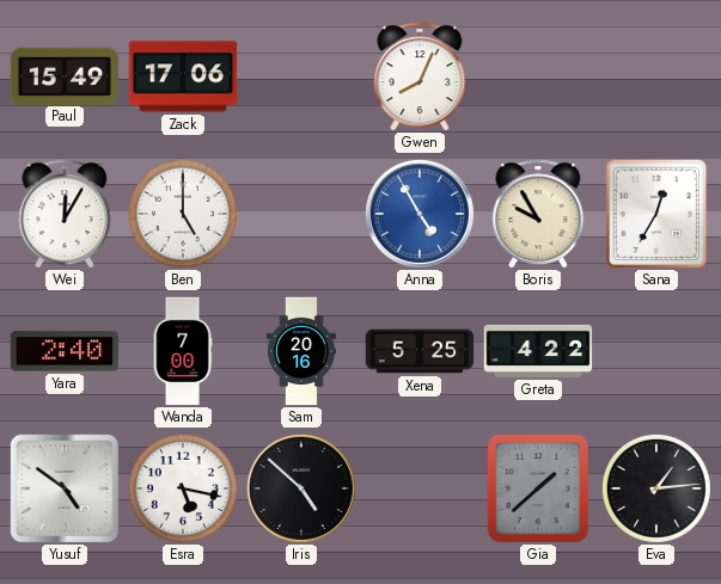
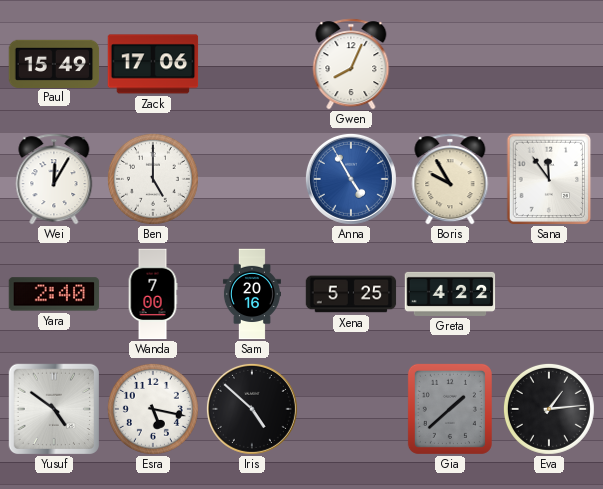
Sana: 12:35 -> 11:54 (549, 179)
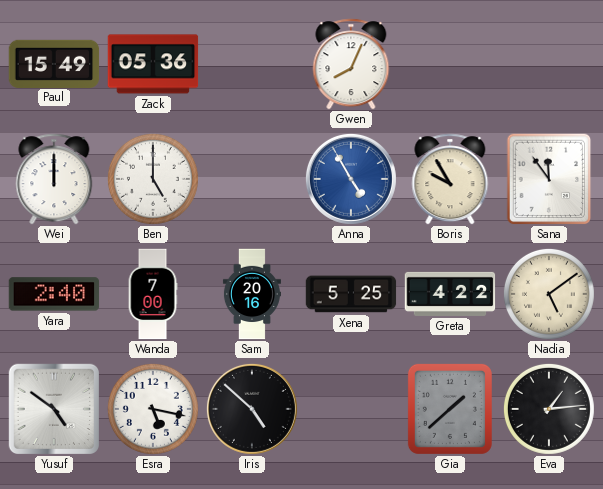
Zack: 17:06 -> 05:36 (153, 64)
Wei: 12:05 -> 12:00 (54, 179)
Nadia: none -> 5:09 (549, 294)
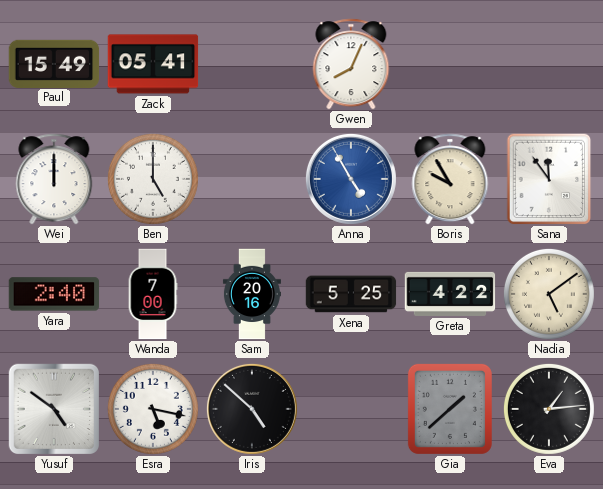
Zack: 05:36 -> 05:41 (153, 64)
